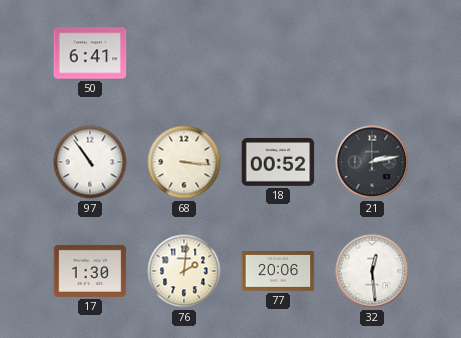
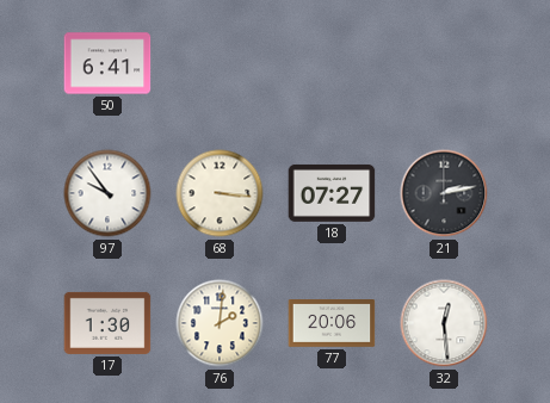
97: 10:54 -> 9:54 (107, 193)
18: 00:52 -> 07:27 (332, 193)
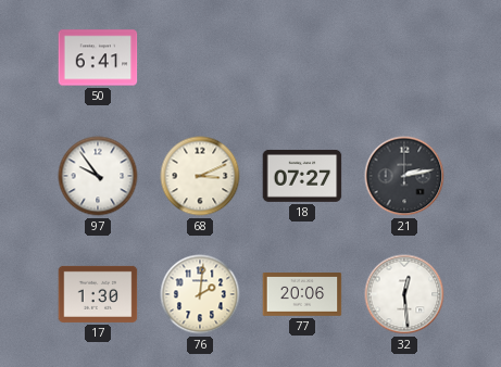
68: 3:16 -> 3:11 (200, 176)
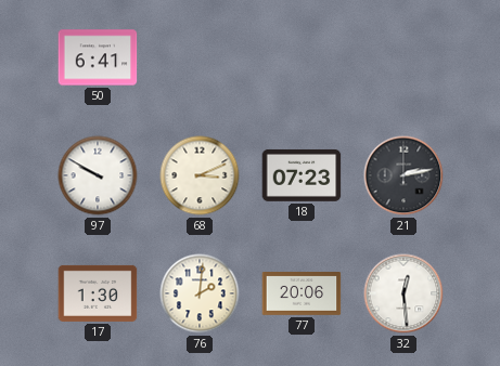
97: 9:54 -> 9:50 (98, 175)
18: 07:27 -> 07:23 (302, 175)
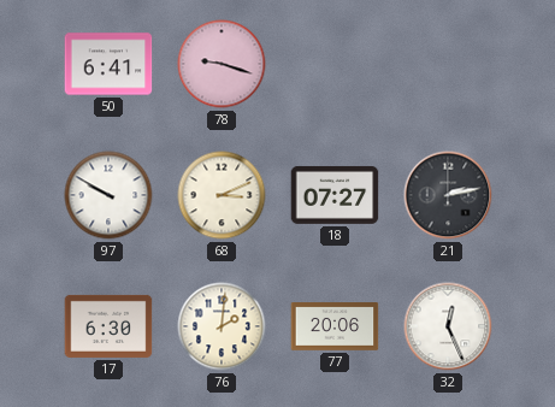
78: none -> 9:18 (222, 64)
18: 07:23 -> 07:27 (335, 195)
17: 1:30 -> 6:30 (108, 326)
32: 12:29 -> 12:26 (448, 326)
